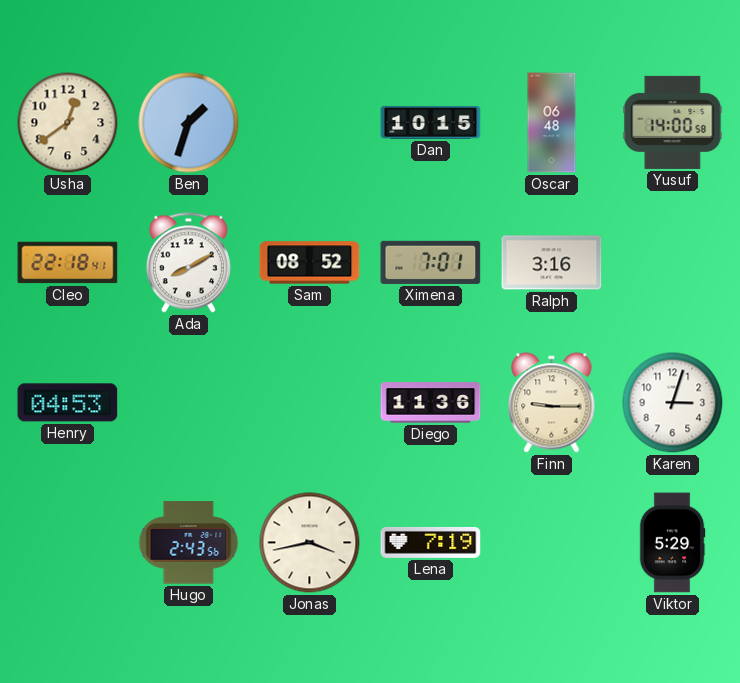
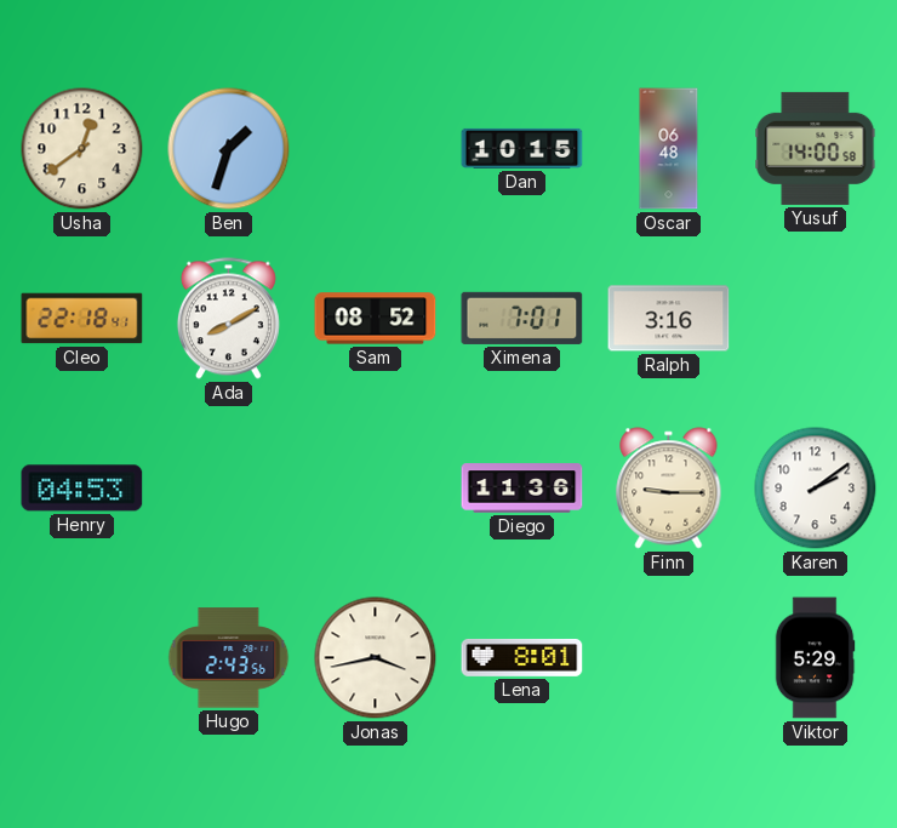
Karen: 3:03 -> 2:09 (816, 489)
Lena: 7:19 -> 8:01 (522, 657)
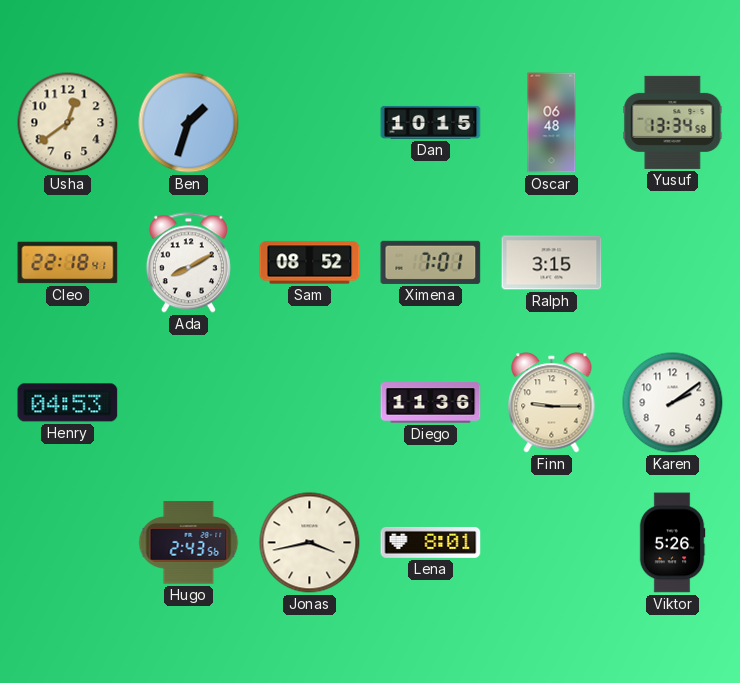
Yusuf: 14:00 -> 13:34 (673, 122)
Ralph: 3:16 -> 3:15 (552, 263)
Viktor: 5:29 -> 5:26 (672, 543)
